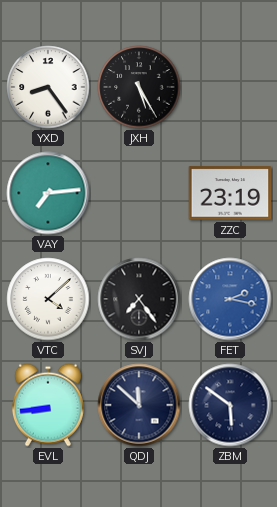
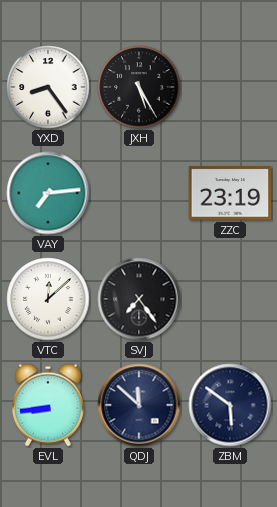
VTC: 4:08 -> 12:08 (48, 299)
FET: 2:17 -> none (230, 299)
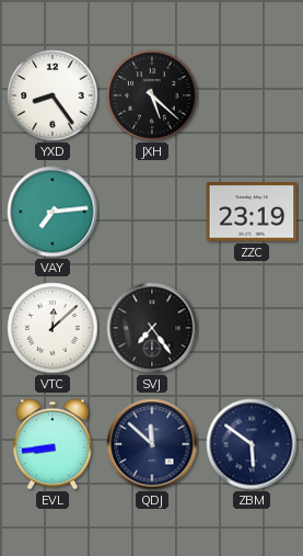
JXH: 5:25 -> 5:22 (152, 95)
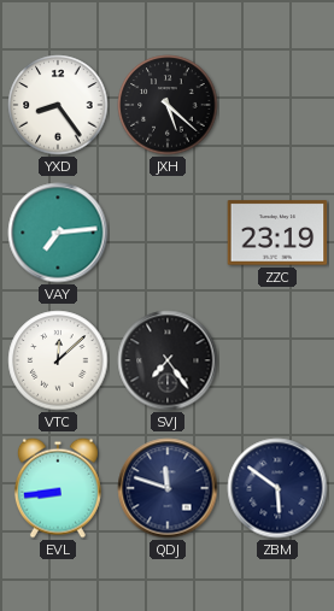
QDJ: 11:52 -> 11:48 (168, 488)
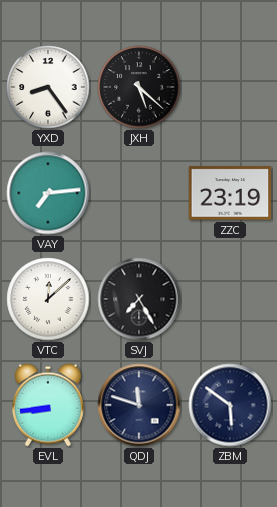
SVJ: 7:24 -> 7:25 (139, 299)
